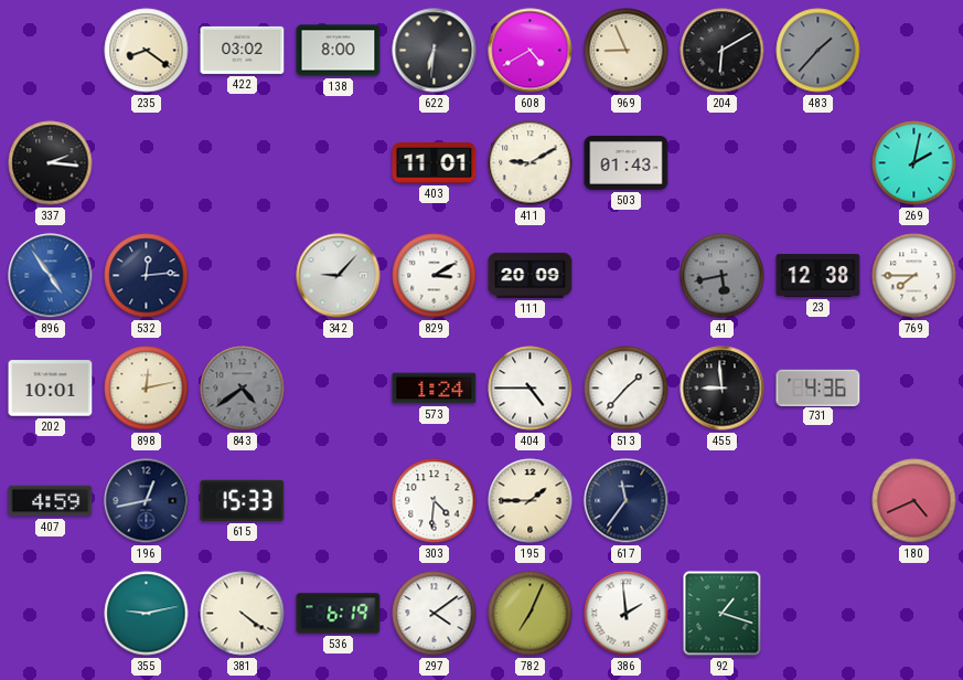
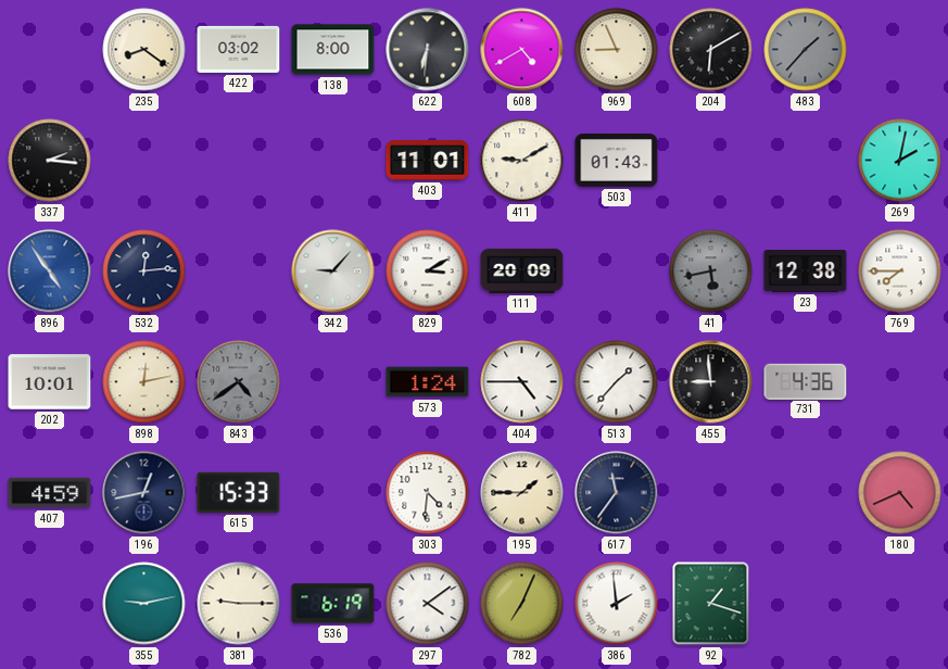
381: 4:21 -> 9:15 (239, 604)
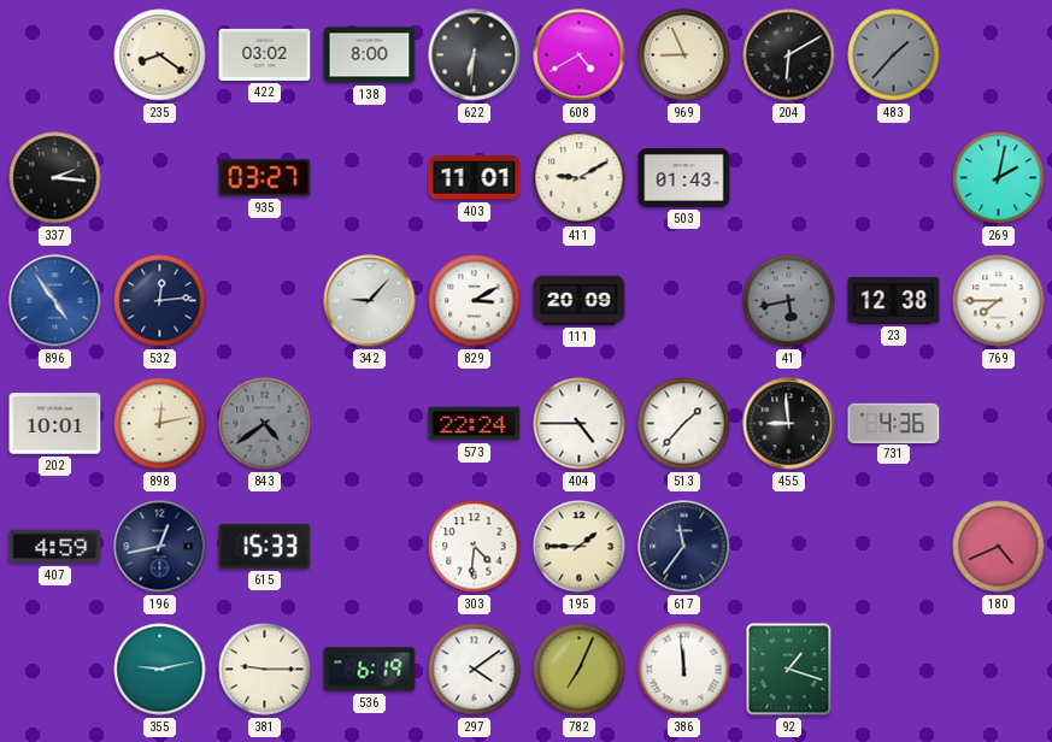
935: none -> 03:27 (265, 178)
573: 1:24 -> 22:24 (475, 424)
386: 1:59 -> 11:59 (684, 670)
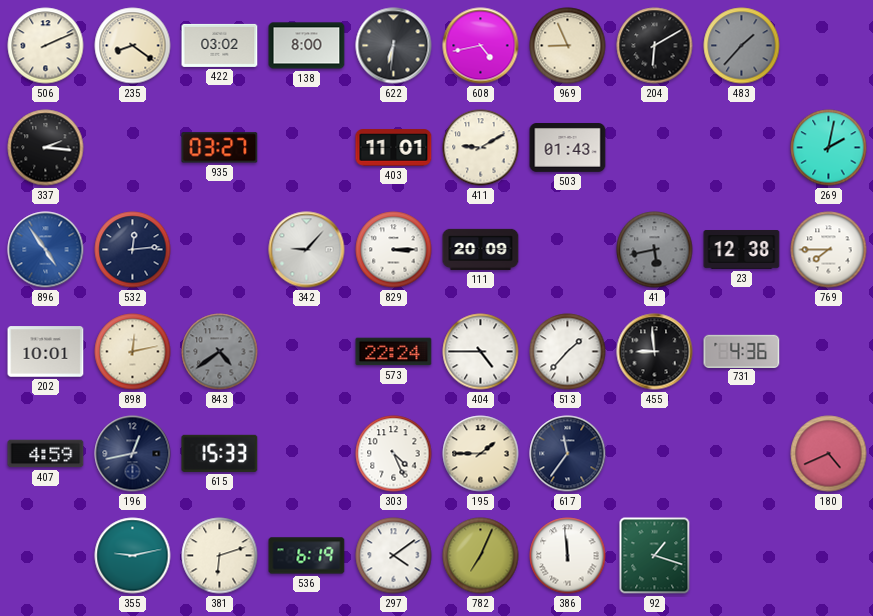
506: none -> 2:11 (46, 46)
608: 4:40 -> 4:43 (481, 46)
829: 3:10 -> 3:15 (394, 250)
303: 4:31 -> 4:26 (394, 454)
381: 9:15 -> 6:12 (220, 556)
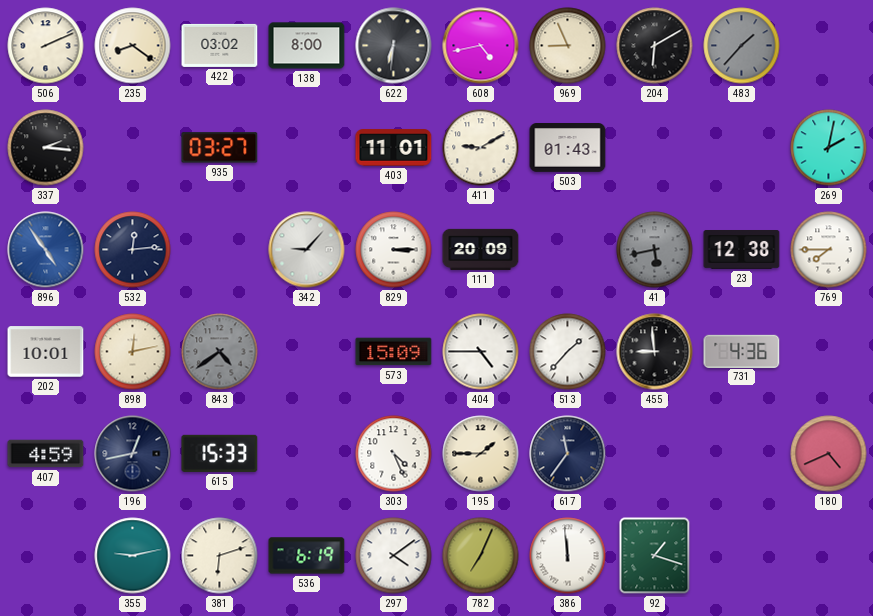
573: 22:24 -> 15:09 (394, 352)
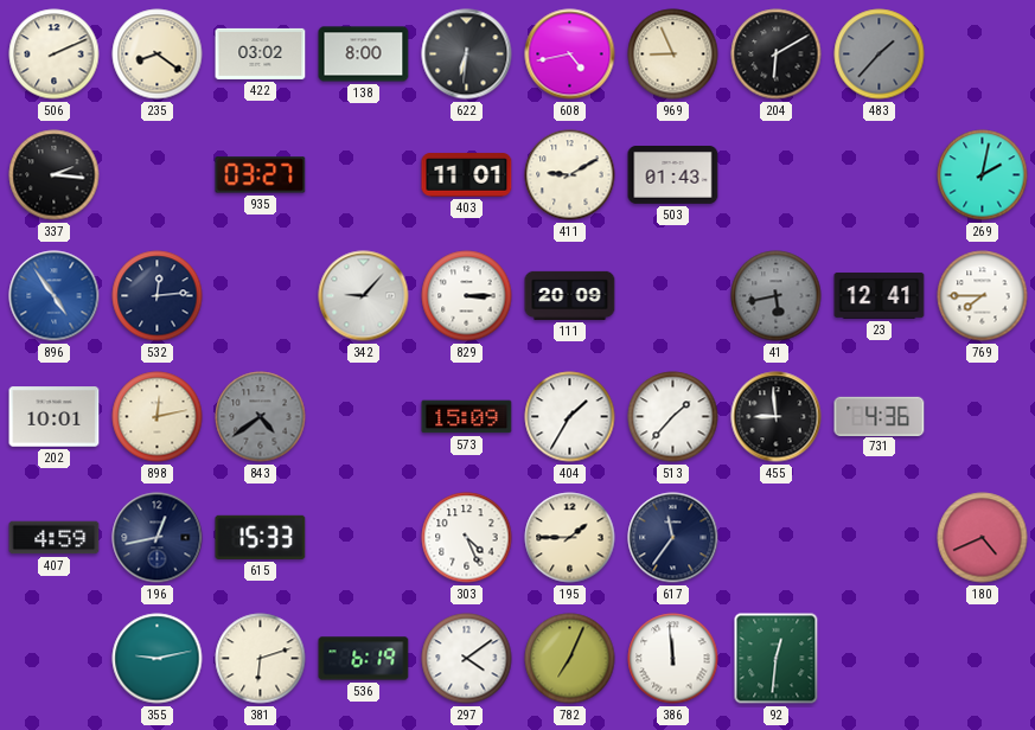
23: 12:38 -> 12:41 (880, 296)
404: 4:45 -> 1:35 (570, 417)
92: 1:18 -> 12:31 (777, 659)
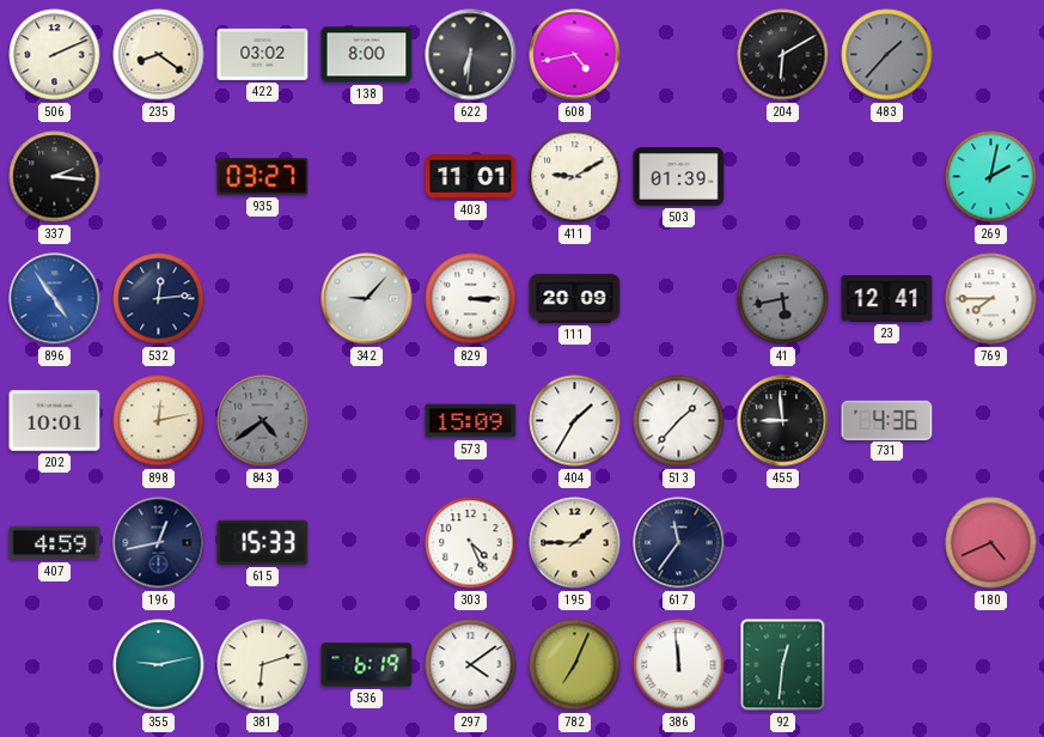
969: 8:56 -> none (673, 55)
503: 01:43 -> 01:39 (679, 177)
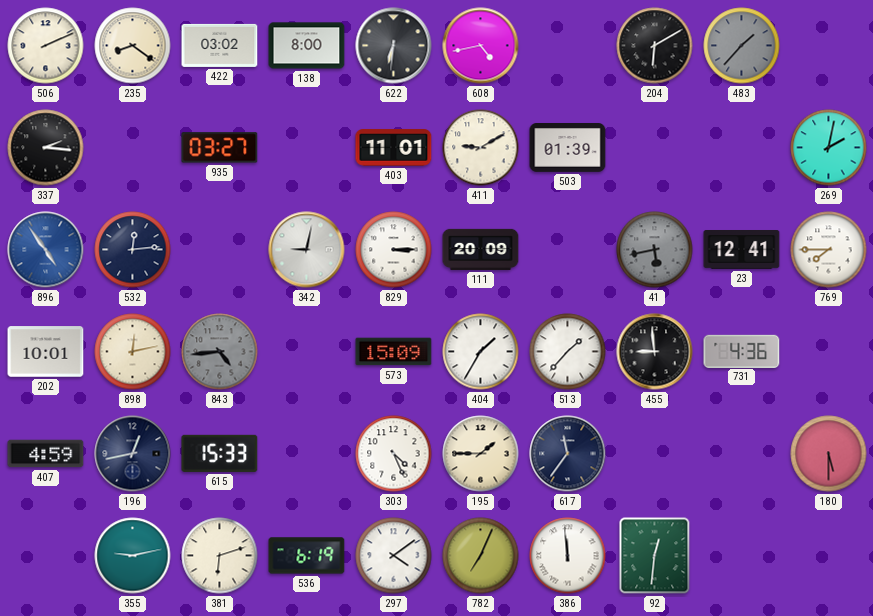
342: 9:07 -> 9:02 (307, 250)
843: 4:39 -> 4:44 (220, 352)
180: 4:41 -> 5:30 (829, 454)
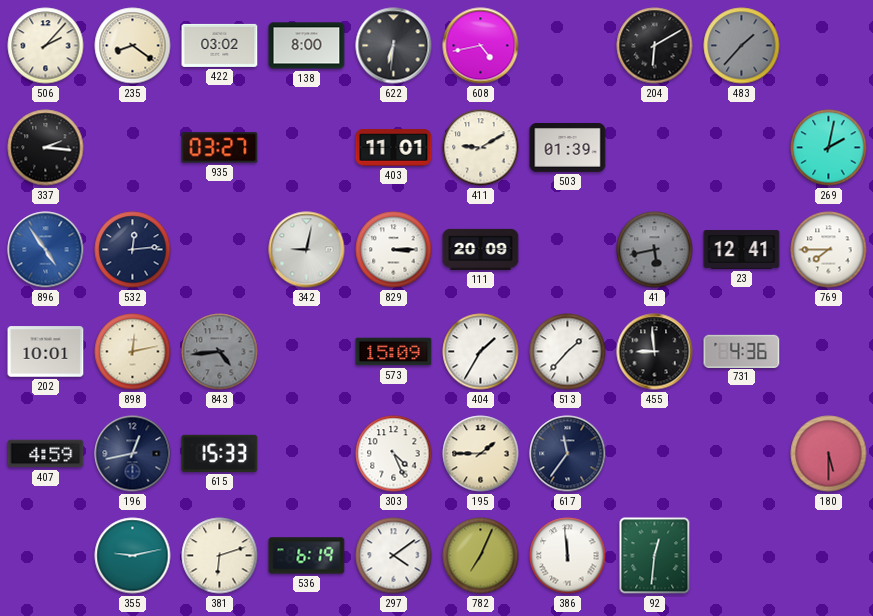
506: 2:11 -> 2:07 (46, 46)
